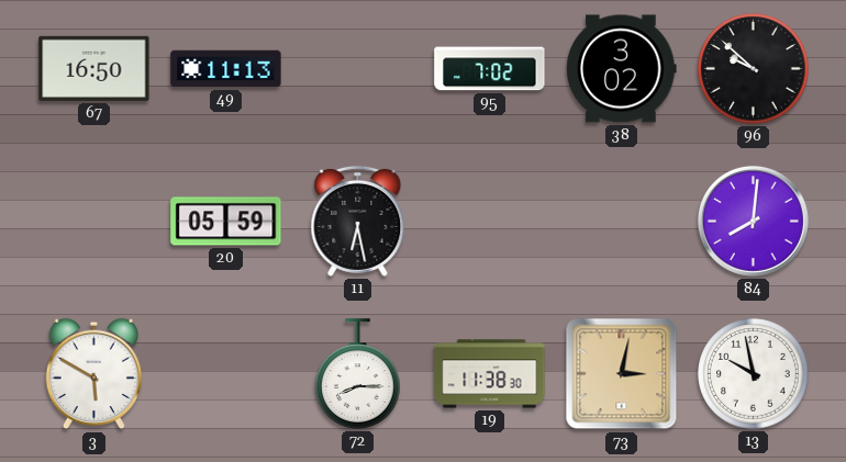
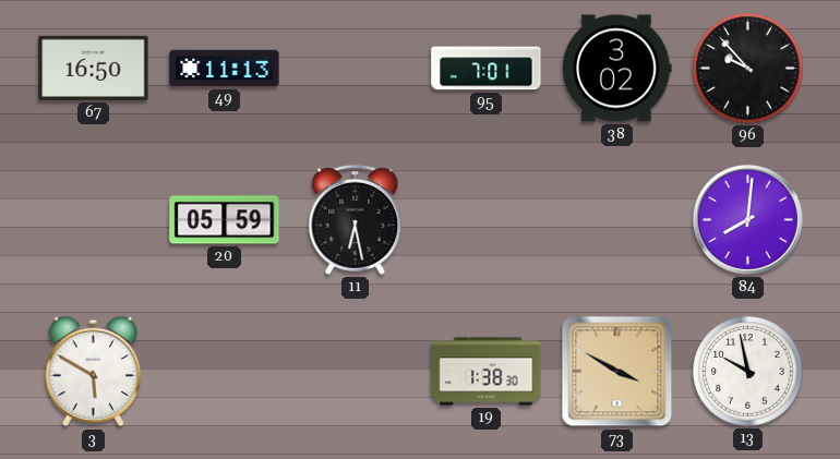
95: 7:02 -> 7:01 (487, 69)
96: 9:52 -> 9:53 (748, 69)
72: 8:15 -> none (358, 374)
19: 11:38 -> 1:38 (487, 372)
73: 3:02 -> 3:50 (617, 372)
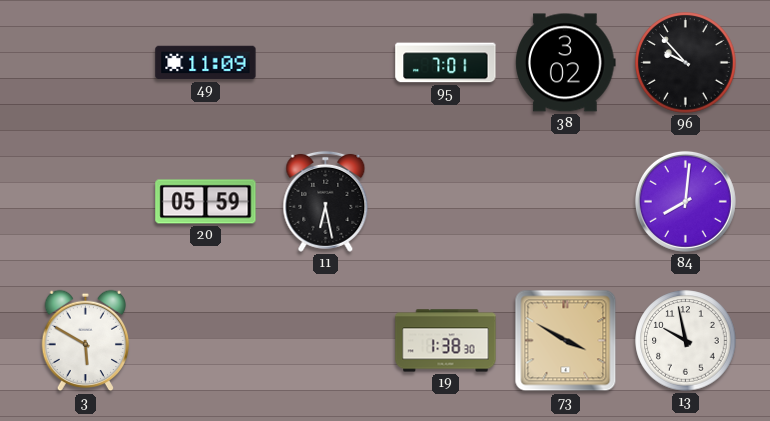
67: 16:50 -> none (94, 68)
49: 11:13 -> 11:09 (206, 63)
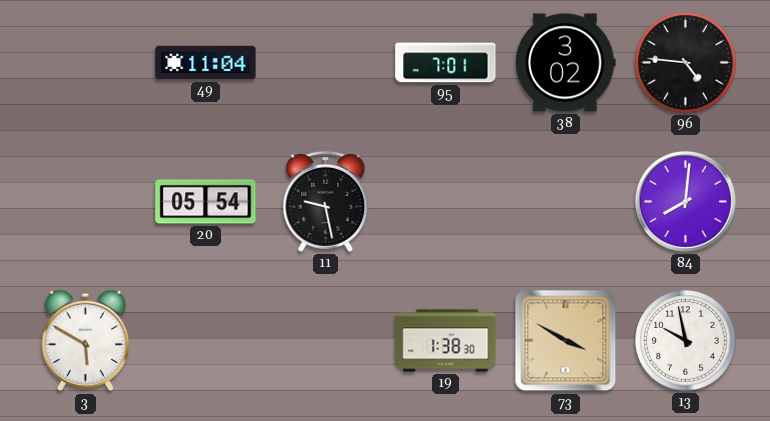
49: 11:09 -> 11:04 (206, 63)
96: 9:53 -> 4:46 (686, 63)
20: 05:59 -> 05:54 (206, 202)
11: 6:28 -> 9:28 (326, 201)
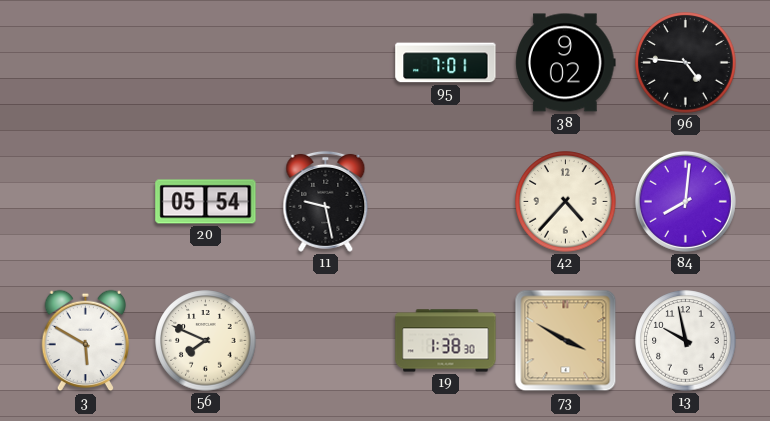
49: 11:04 -> none (206, 63)
38: 3:02 -> 9:02 (566, 63)
42: none -> 4:37 (566, 202)
56: none -> 7:49 (206, 341)
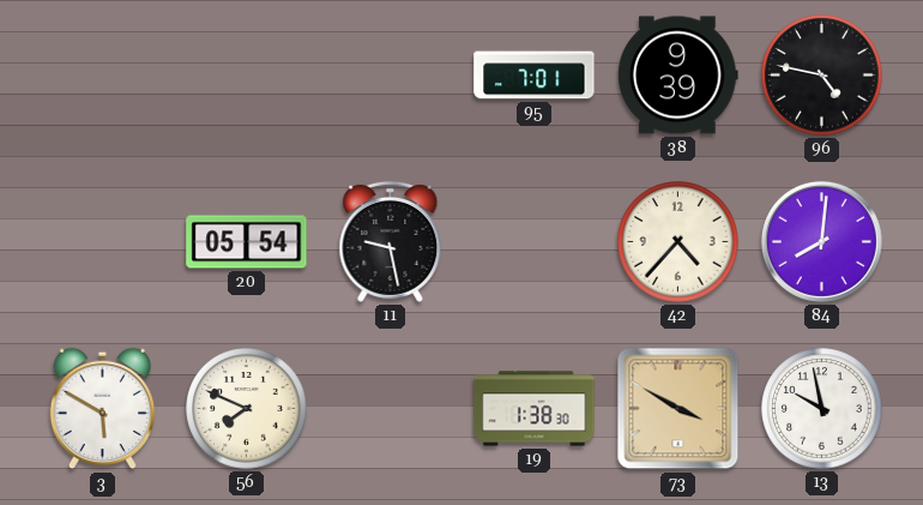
38: 9:02 -> 9:39 (678, 76)
96: 4:46 -> 4:47 (822, 76)
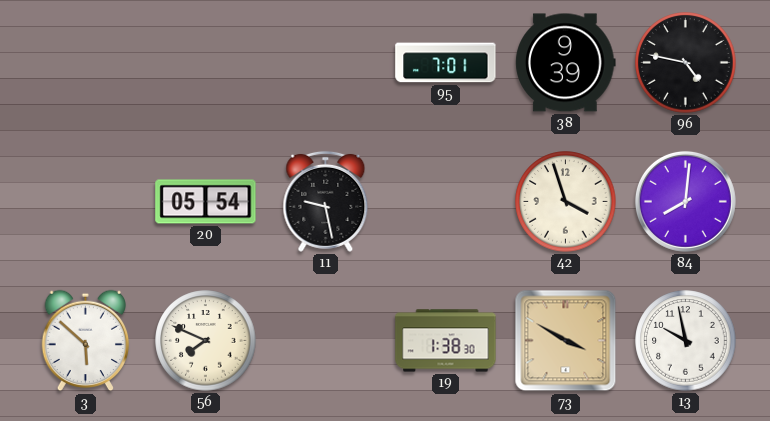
42: 4:37 -> 3:57 (566, 202)
3: 5:50 -> 5:52 (86, 341)
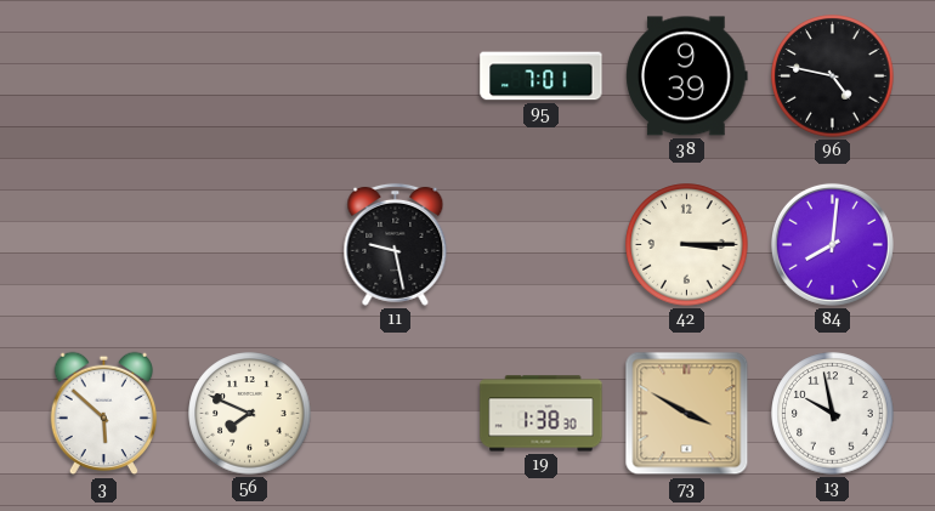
20: 05:54 -> none (206, 202)
42: 3:57 -> 3:15 (687, 245)
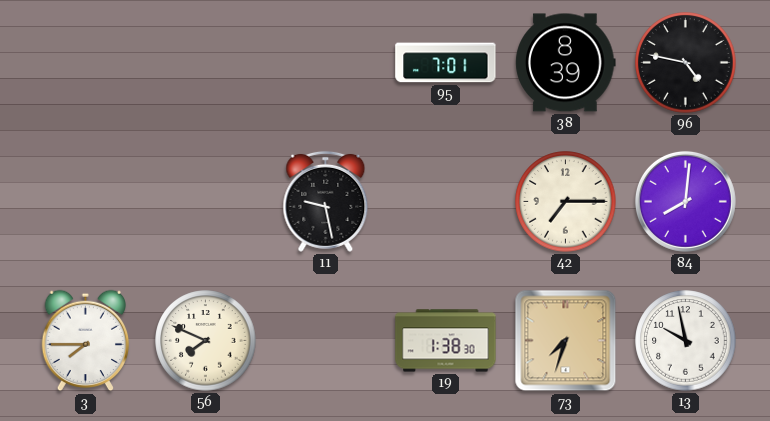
38: 9:39 -> 8:39 (566, 63)
42: 3:15 -> 7:15 (566, 202)
3: 5:52 -> 7:45 (86, 341)
73: 3:50 -> 7:33 (566, 341)
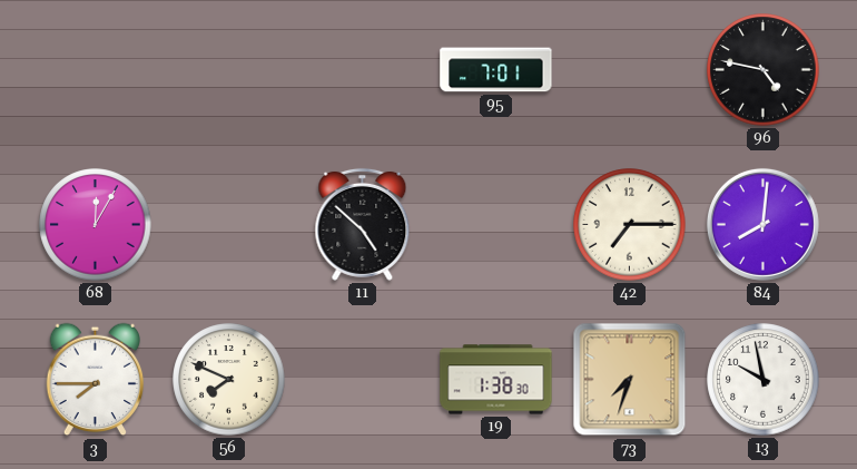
38: 8:39 -> none (566, 63)
68: none -> 12:05 (96, 225)
11: 9:28 -> 4:52 (363, 224)
